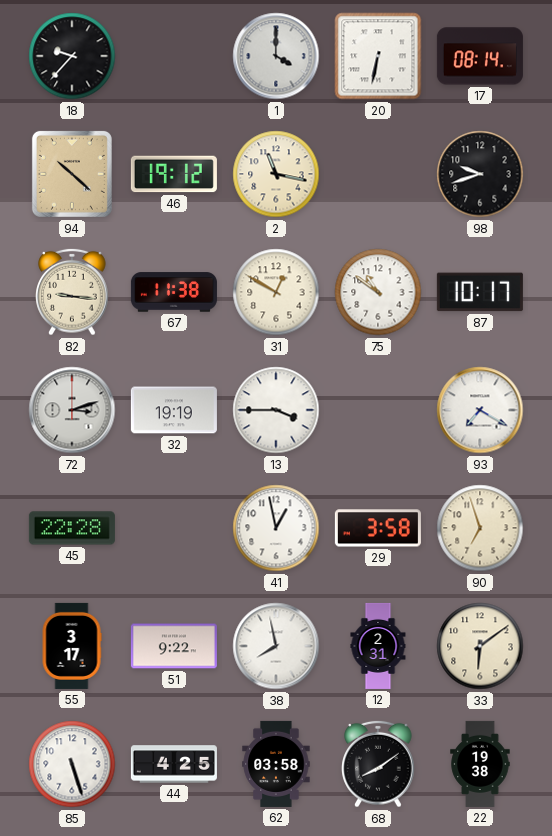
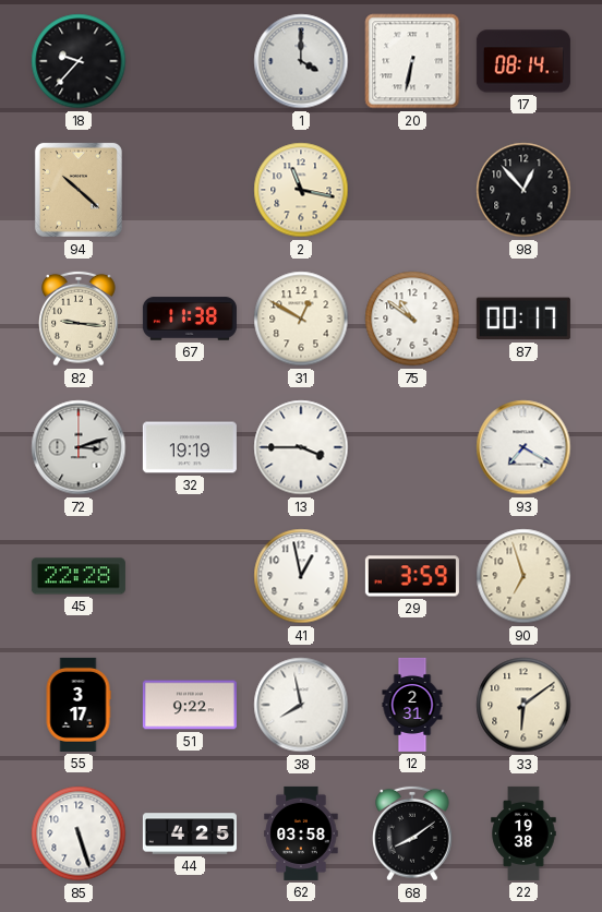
46: 19:12 -> none (174, 174)
98: 9:42 -> 12:53 (523, 190)
87: 10:17 -> 00:17 (523, 319)
29: 3:58 -> 3:59 (412, 576)
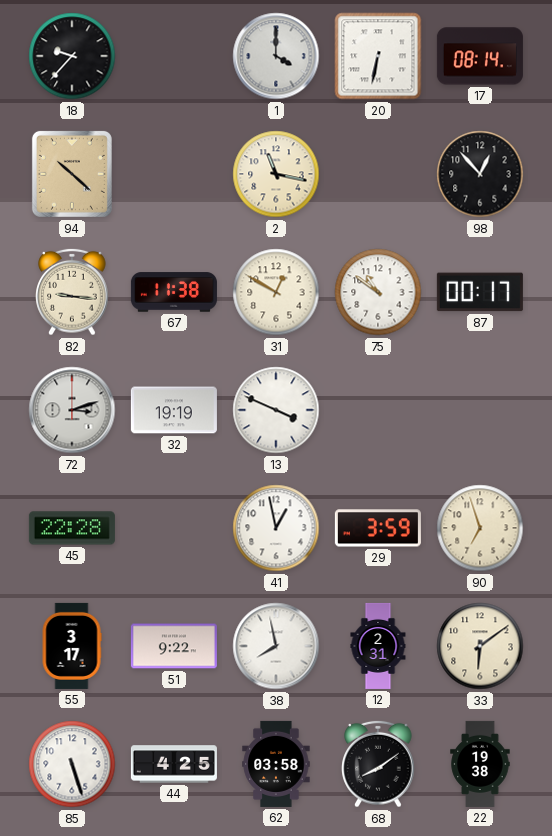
13: 3:45 -> 3:49 (276, 410)
93: 7:20 -> none (523, 447)
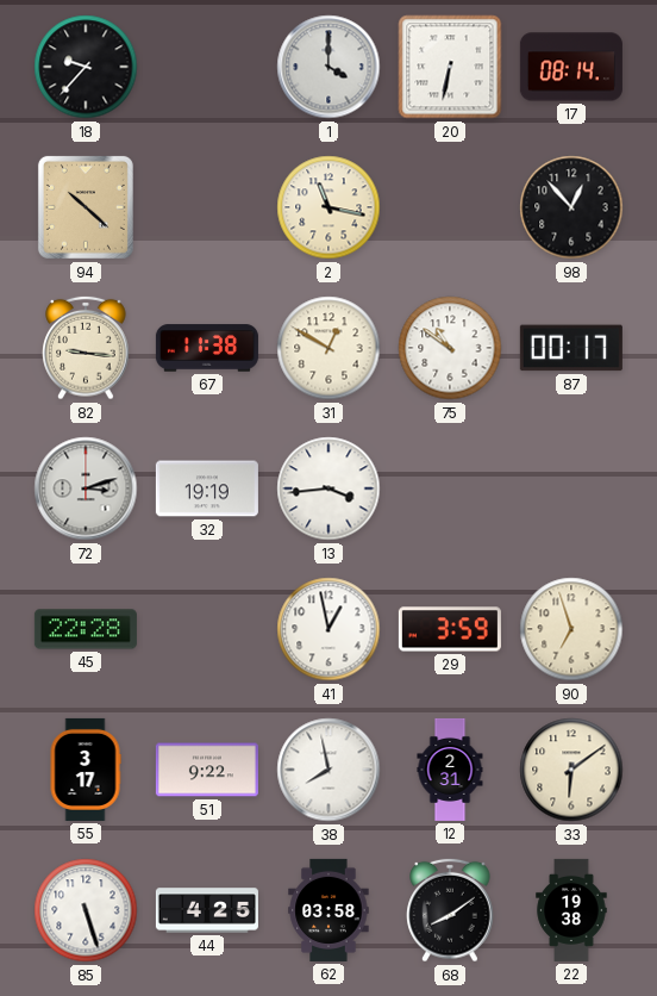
13: 3:49 -> 3:44 (328, 488)
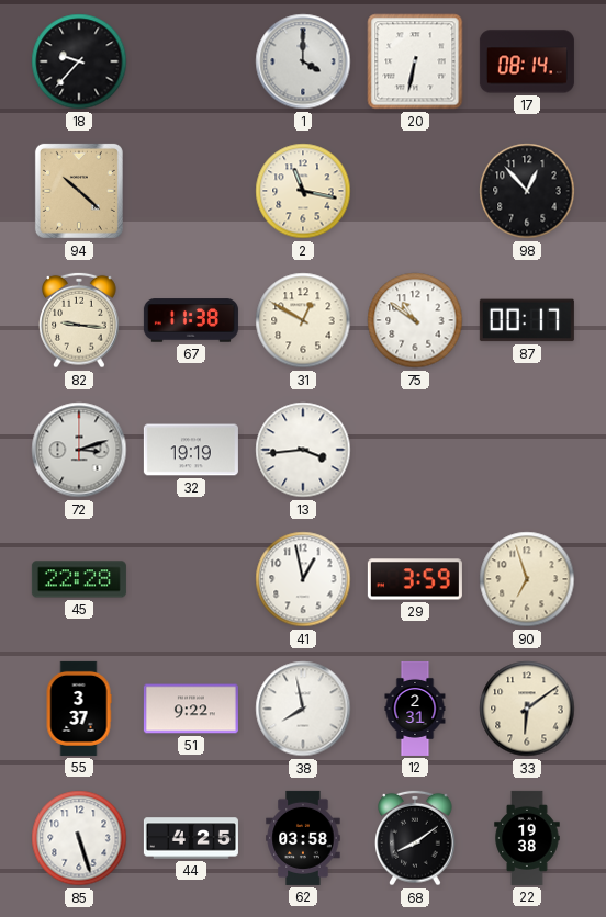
55: 3:17 -> 3:37 (79, 709)
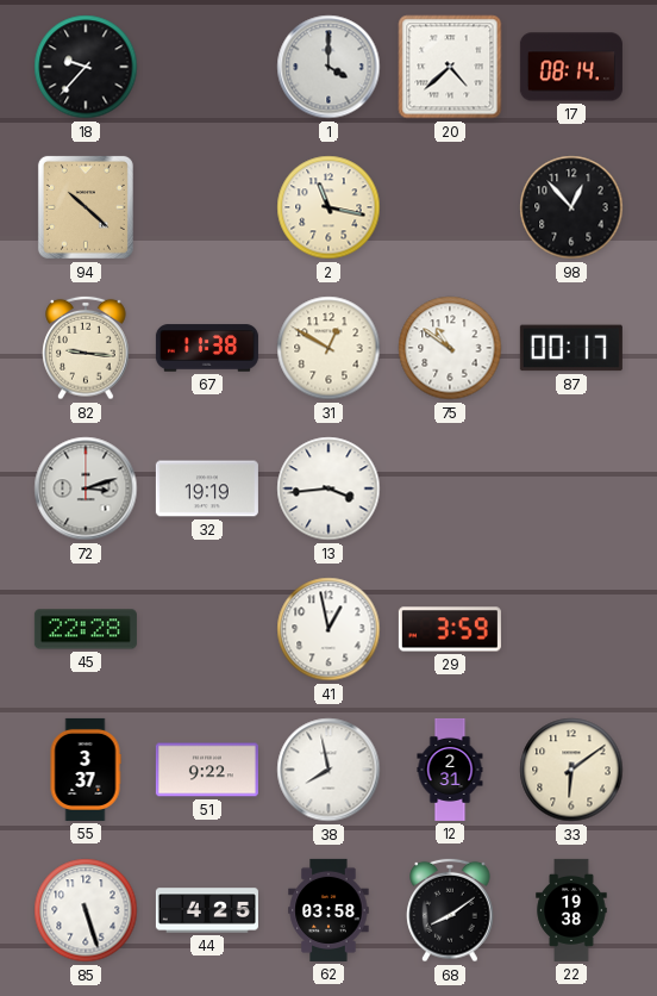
20: 6:32 -> 4:38 (450, 67)
90: 6:57 -> none (527, 579)
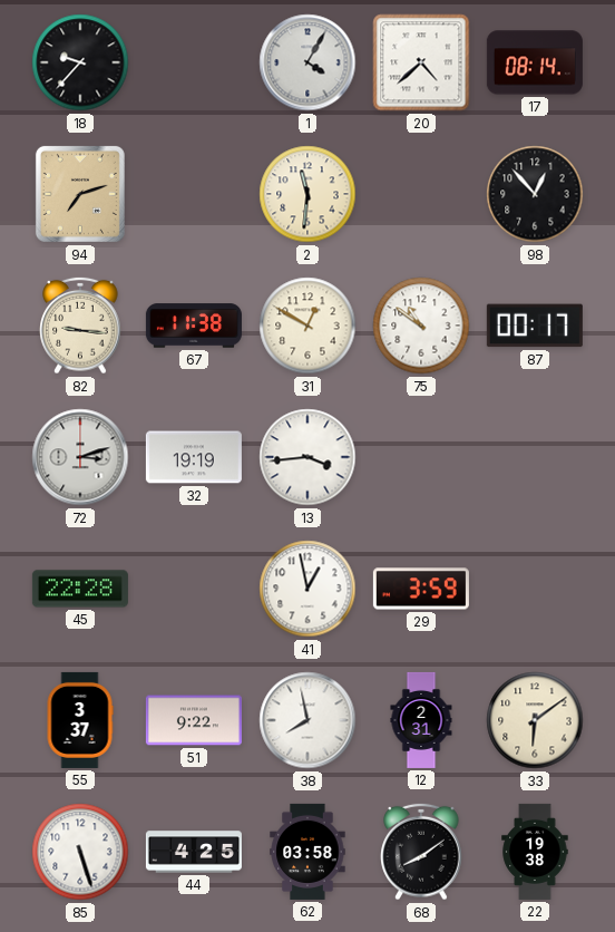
1: 4:00 -> 4:05 (307, 62)
94: 10:22 -> 7:12 (80, 194)
2: 11:17 -> 11:31 (307, 194)
